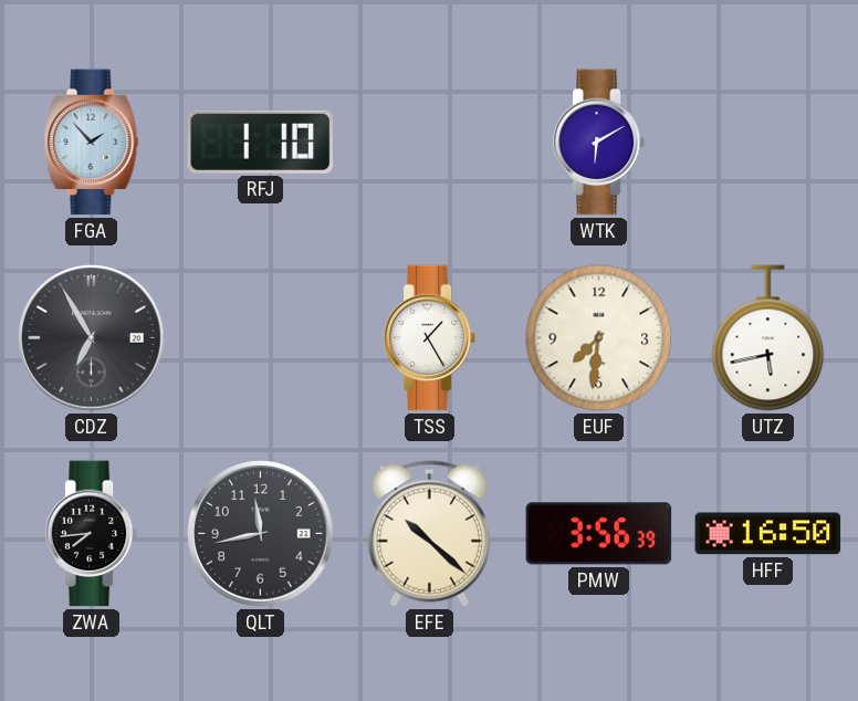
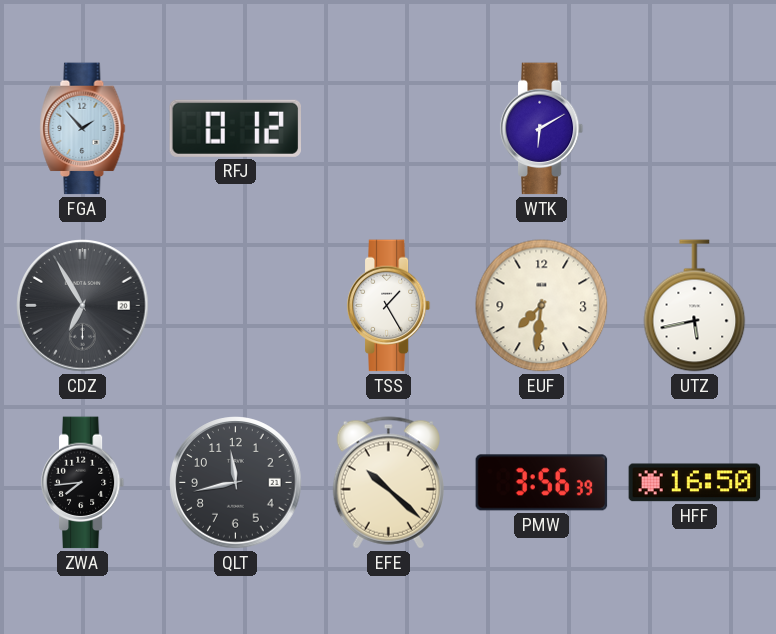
RFJ: 1:10 -> 0:12 (235, 128)
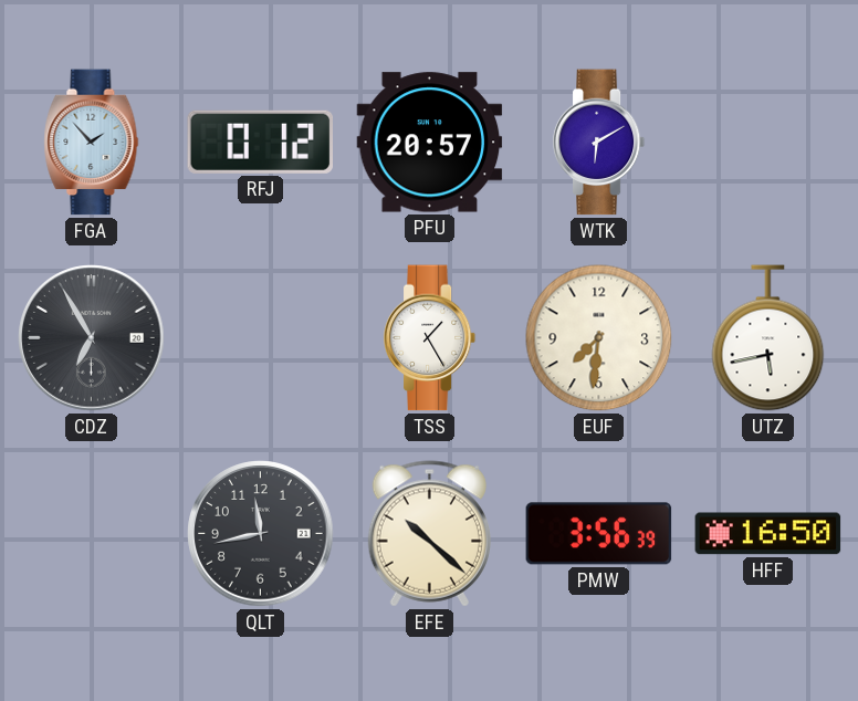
PFU: none -> 20:57 (430, 143)
ZWA: 7:44 -> none (83, 483)
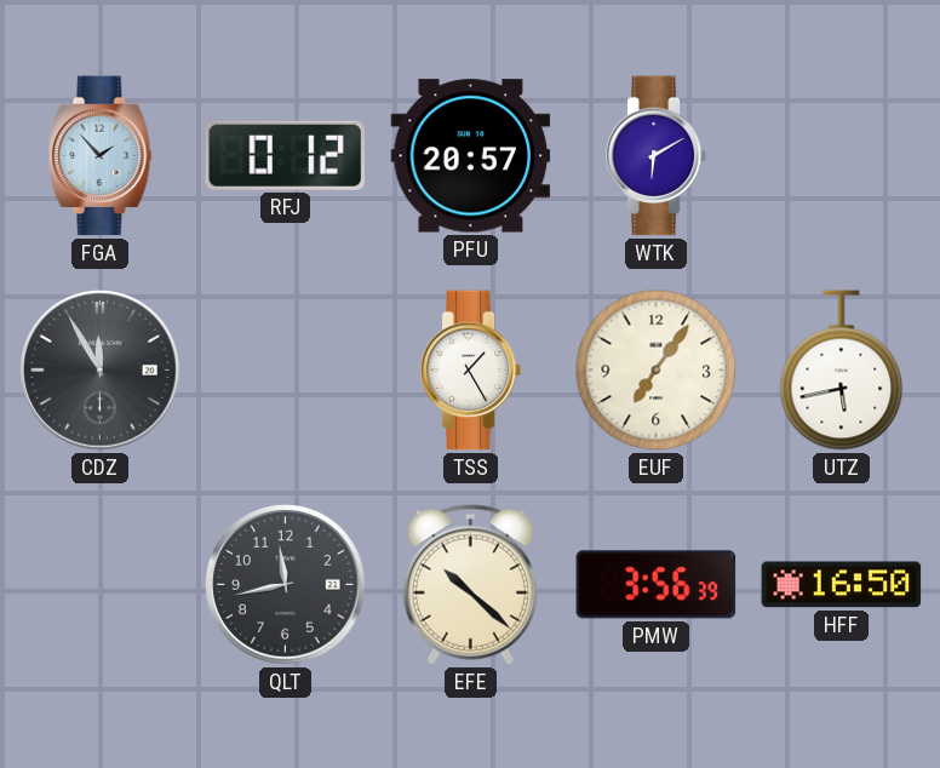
CDZ: 6:55 -> 11:55 (101, 371)
EUF: 7:31 -> 7:06 (657, 371)
